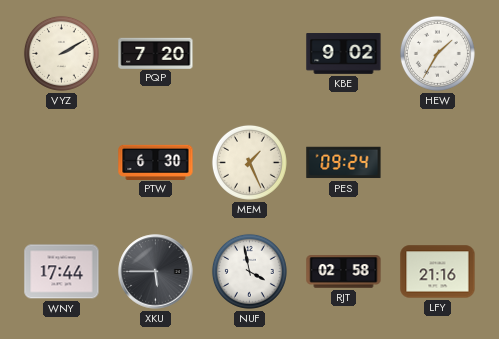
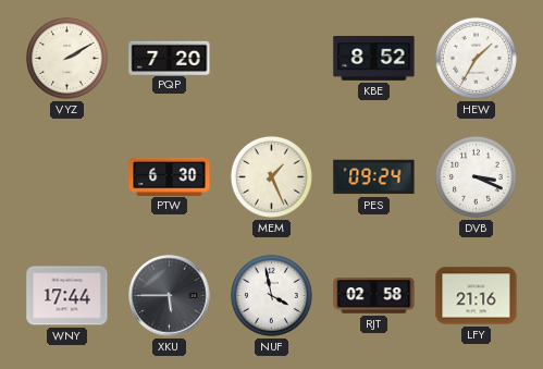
KBE: 9:02 -> 8:52 (374, 59)
DVB: none -> 3:19 (476, 176)
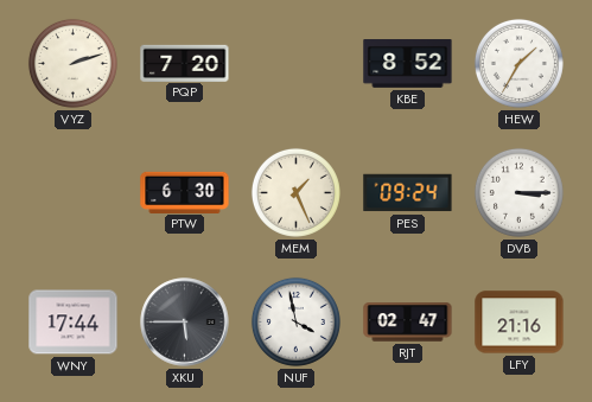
VYZ: 2:10 -> 2:12 (72, 63)
DVB: 3:19 -> 3:15 (518, 192)
RJT: 02:58 -> 02:47 (408, 323)
